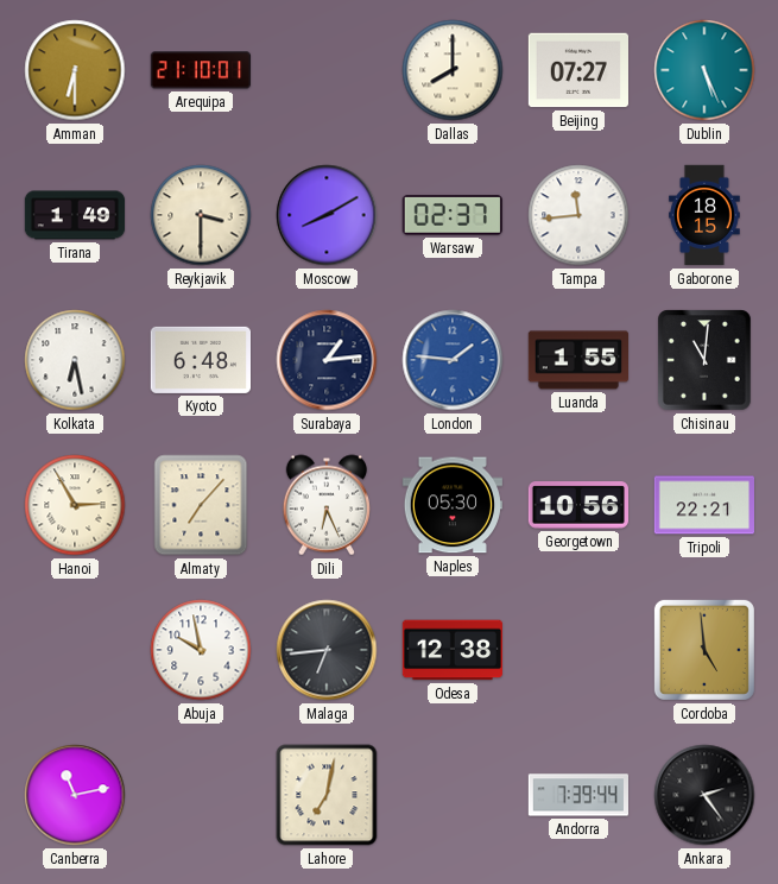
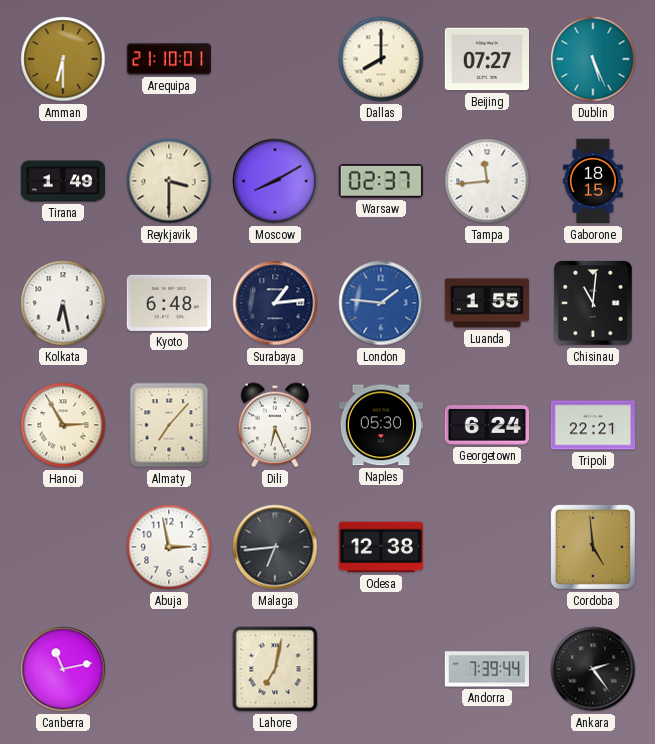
Georgetown: 10:56 -> 6:24 (486, 425)
Abuja: 9:58 -> 2:58 (169, 547)
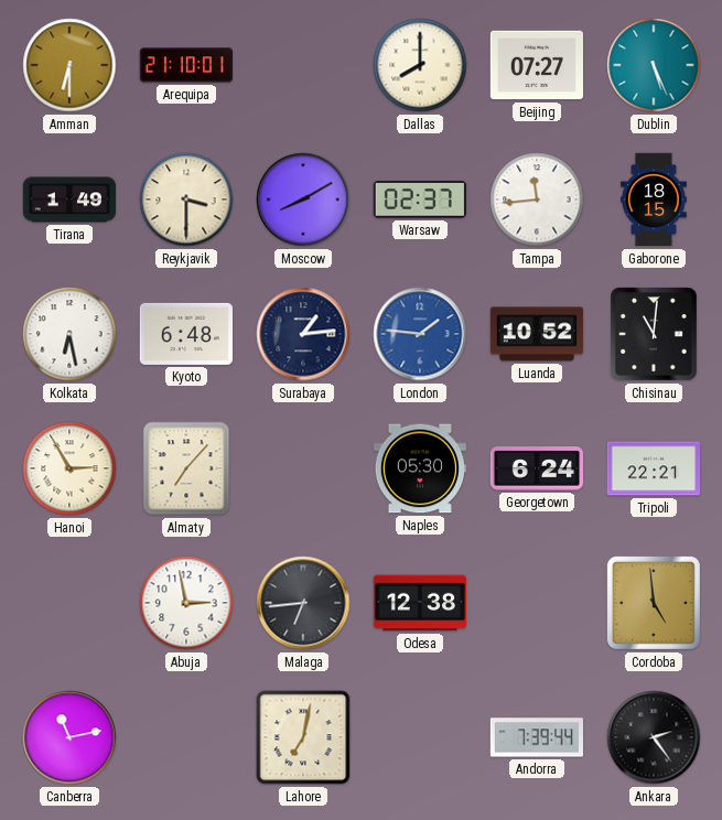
Luanda: 1:55 -> 10:52 (536, 334)
Dili: 6:26 -> none (275, 425)
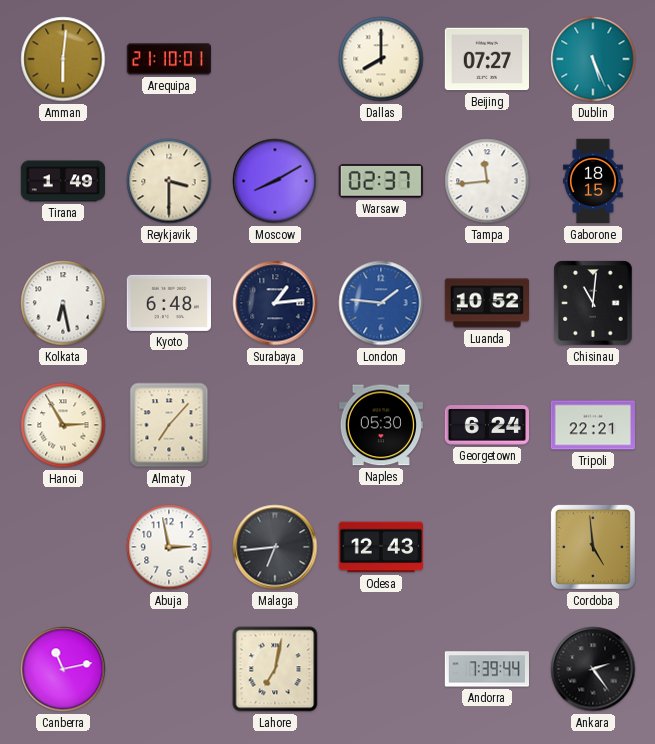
Amman: 6:30 -> 6:01 (63, 59)
Odesa: 12:38 -> 12:43 (380, 547)
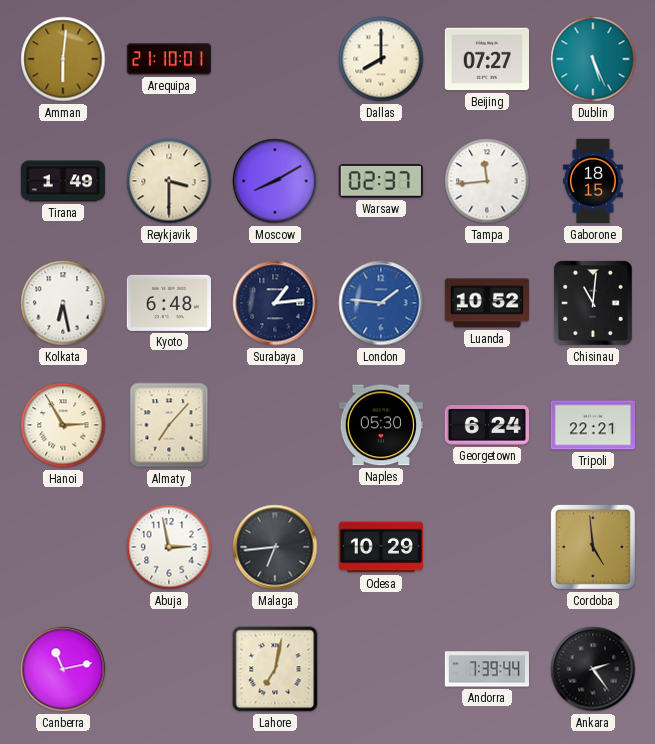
Odesa: 12:43 -> 10:29 (380, 547)
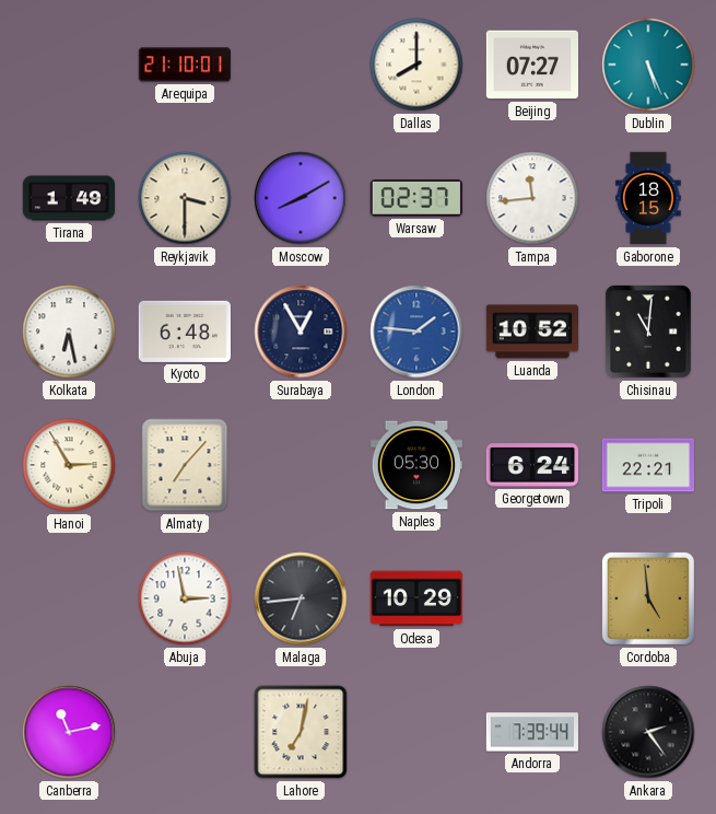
Amman: 6:01 -> none (63, 59)
Surabaya: 1:14 -> 12:55 (301, 332)
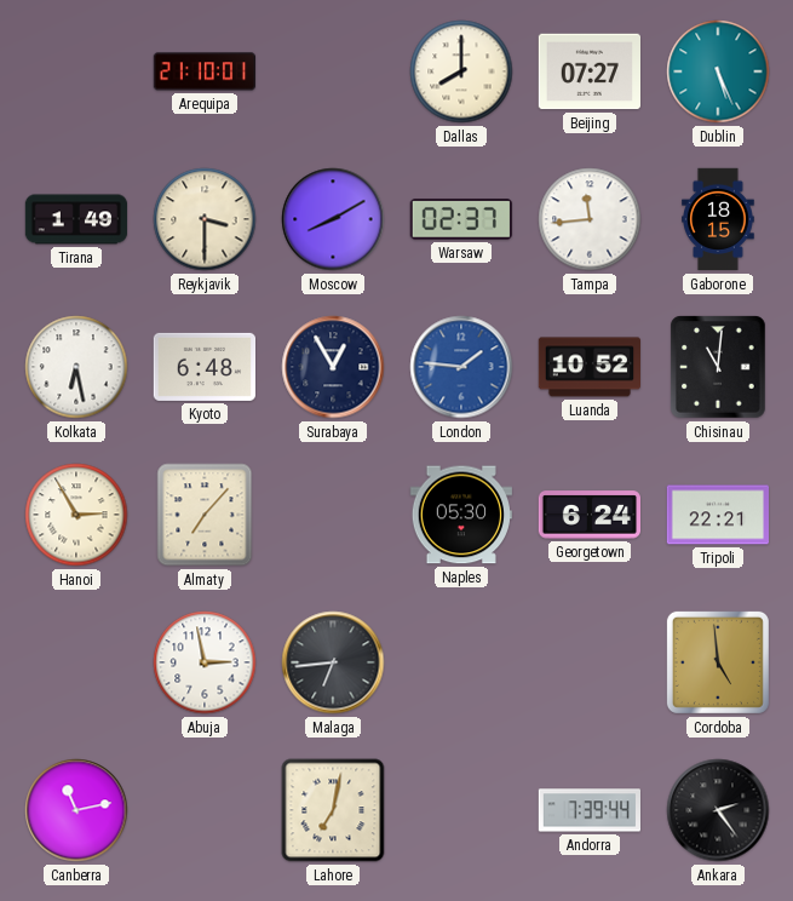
Odesa: 10:29 -> none (415, 598)
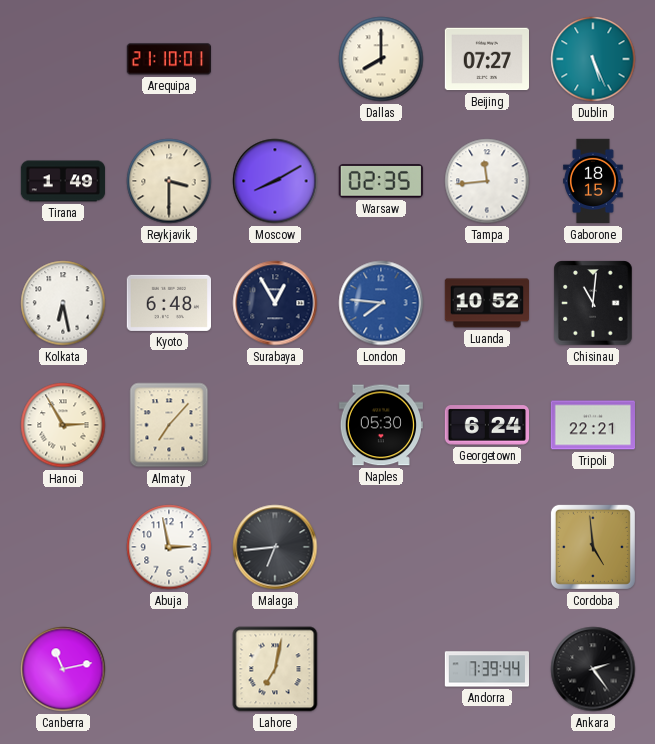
Warsaw: 02:37 -> 02:35 (381, 182)
London: 1:46 -> 7:46 (381, 303)
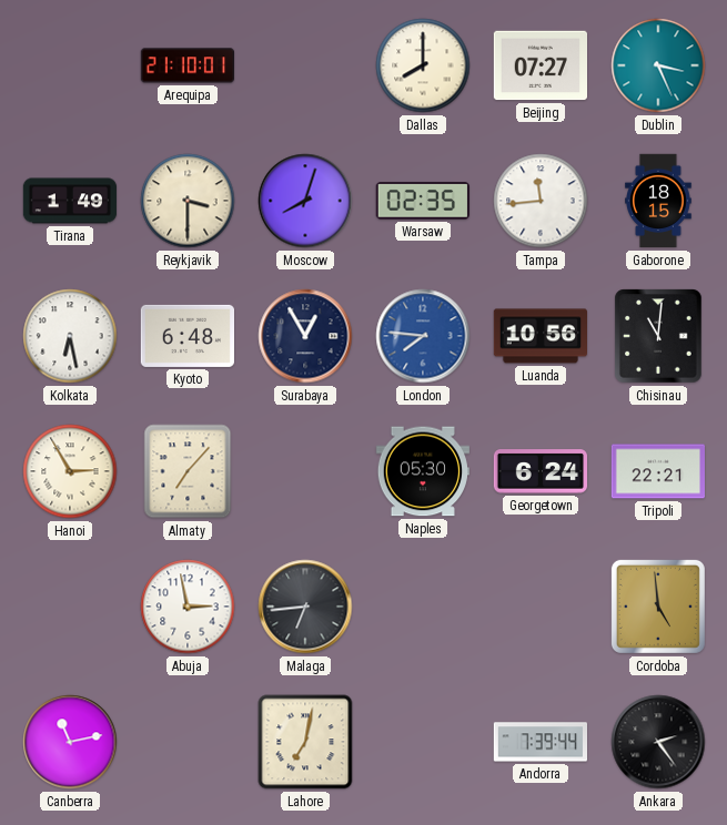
Dublin: 5:26 -> 3:26 (658, 65)
Moscow: 8:10 -> 8:03 (305, 201)
Luanda: 10:52 -> 10:56 (539, 336)
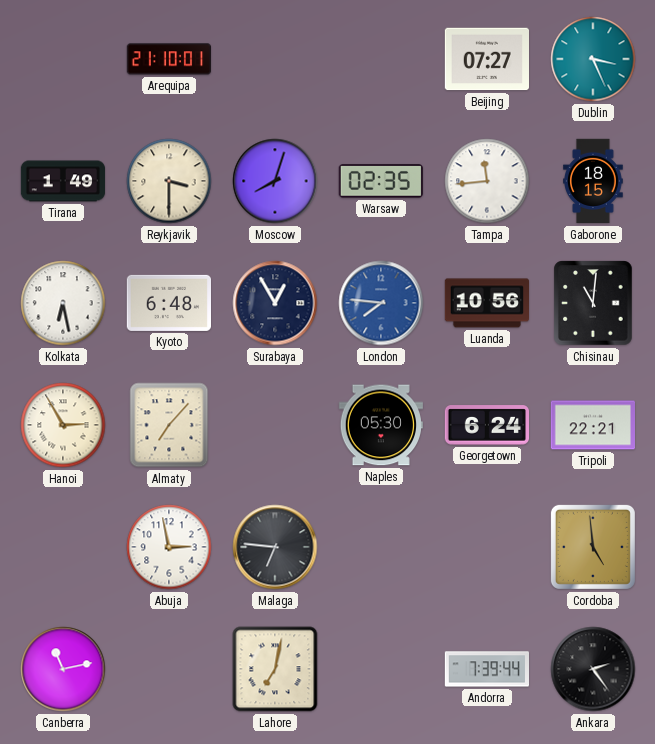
Dallas: 8:00 -> none (423, 65)
Malaga: 6:44 -> 6:46 (275, 547)
